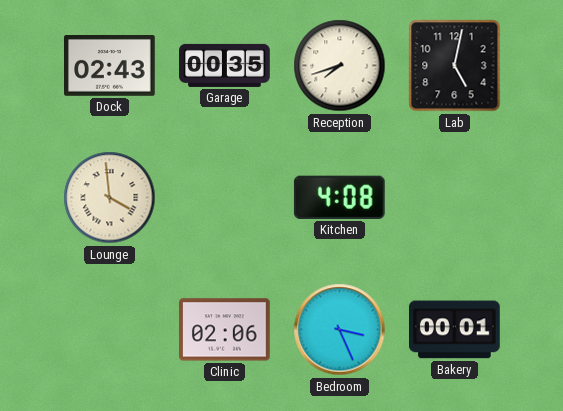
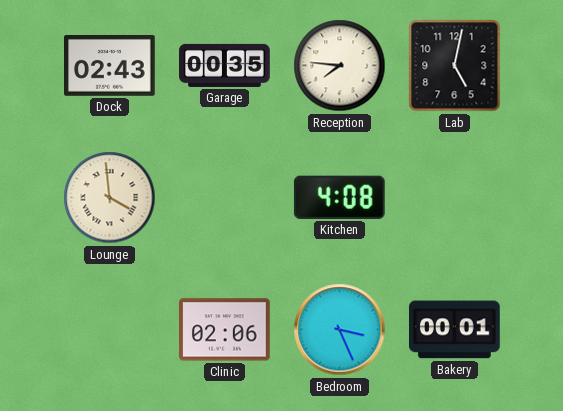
Reception: 7:42 -> 7:46 (340, 66)
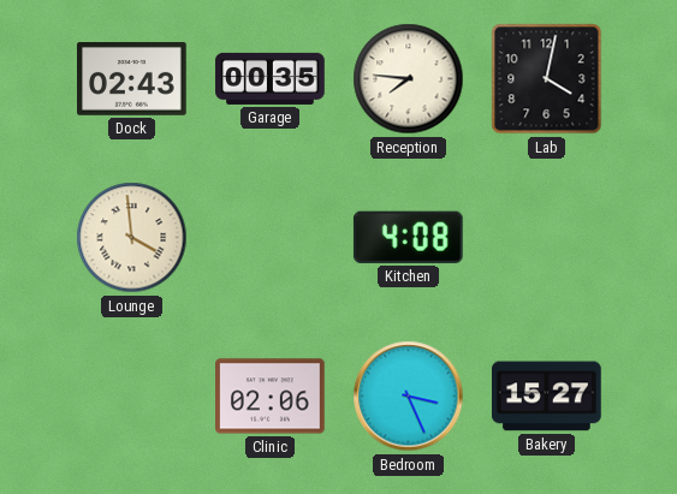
Lab: 5:02 -> 4:02 (547, 79)
Bakery: 00:01 -> 15:27 (547, 397)
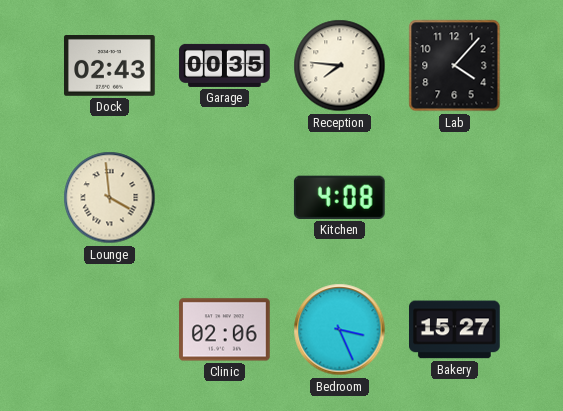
Lab: 4:02 -> 4:07 (455, 66)
